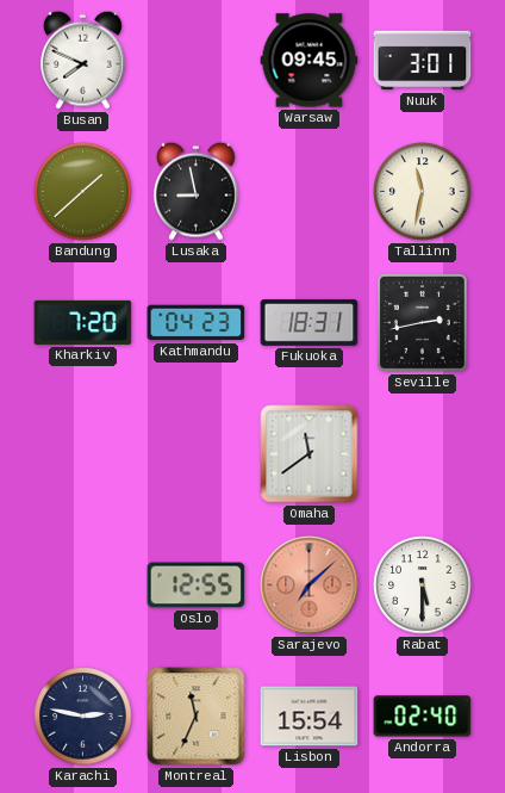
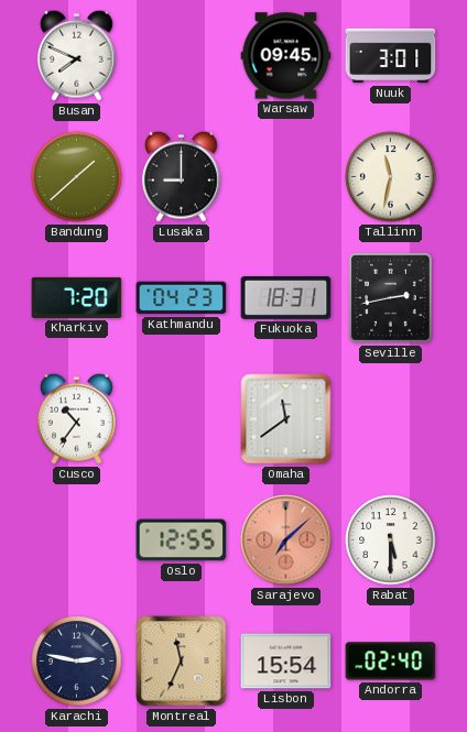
Lusaka: 8:58 -> 9:00 (181, 176)
Cusco: none -> 10:36 (76, 418)
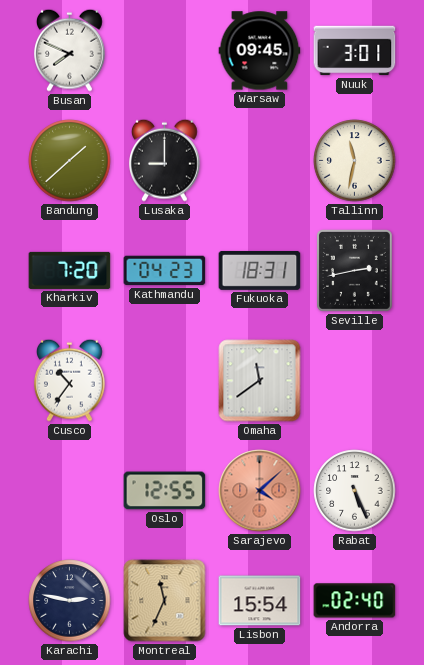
Sarajevo: 7:08 -> 4:08 (260, 491)
Rabat: 5:30 -> 5:26 (355, 491)
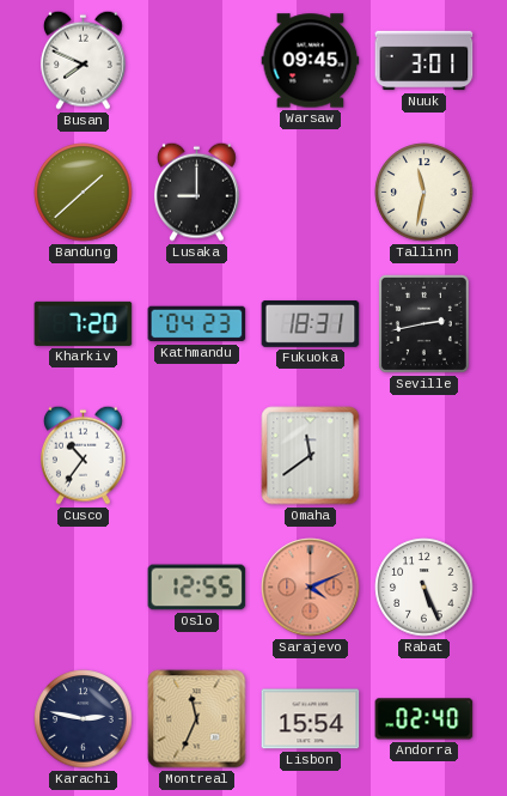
Sarajevo: 4:08 -> 4:11 (311, 588)
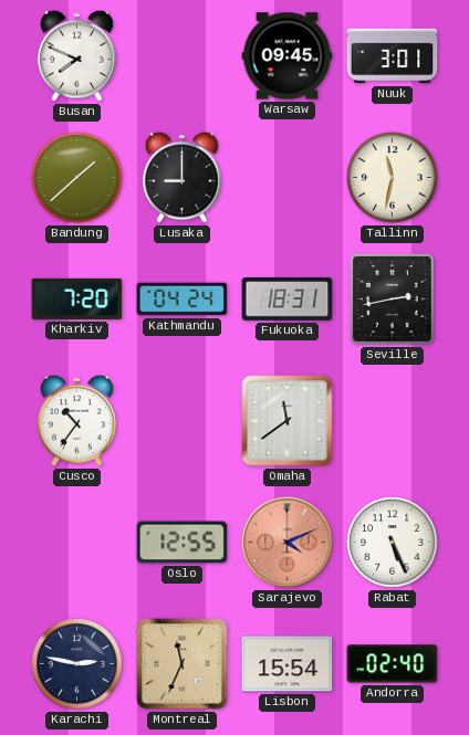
Kathmandu: 04:23 -> 04:24 (183, 300)
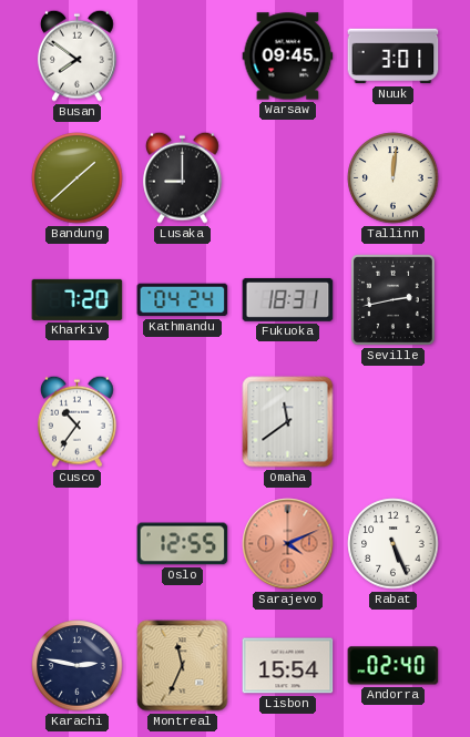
Busan: 7:49 -> 7:51 (76, 55)
Tallinn: 11:32 -> 12:01 (394, 178)
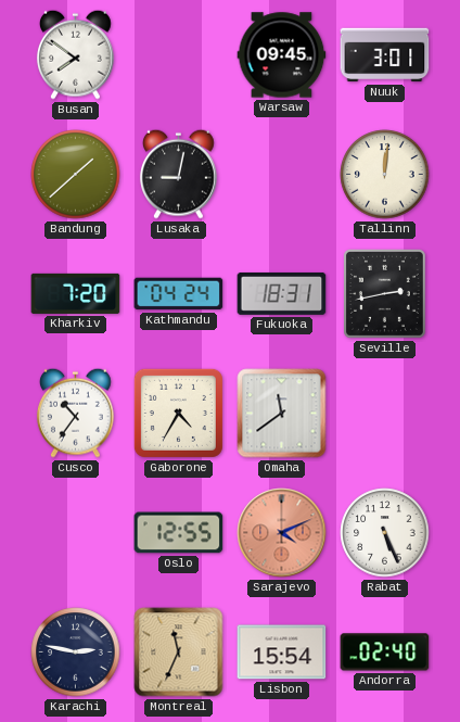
Lusaka: 9:00 -> 9:02 (178, 174)
Gaborone: none -> 4:35 (178, 413)
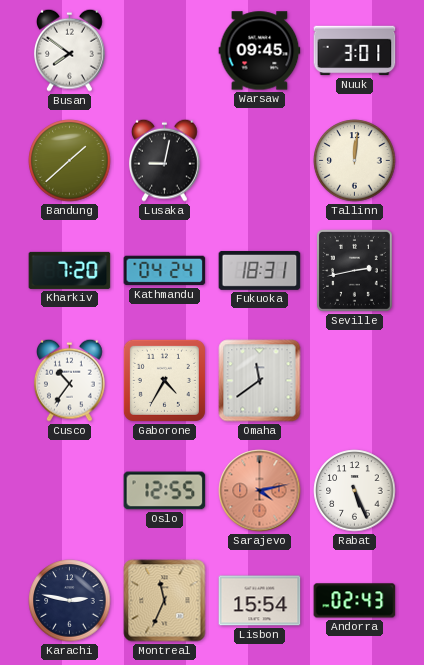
Sarajevo: 4:11 -> 4:13 (260, 491)
Andorra: 02:40 -> 02:43 (355, 601)
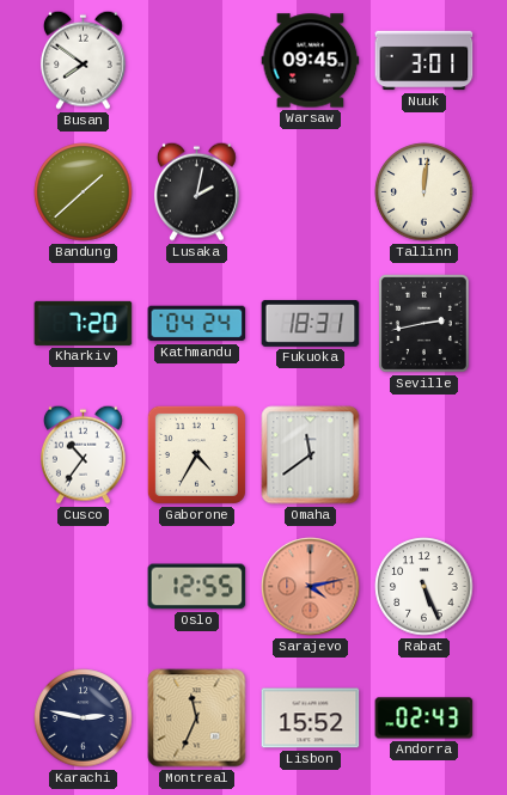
Lusaka: 9:02 -> 2:02 (196, 191)
Lisbon: 15:54 -> 15:52 (311, 718)
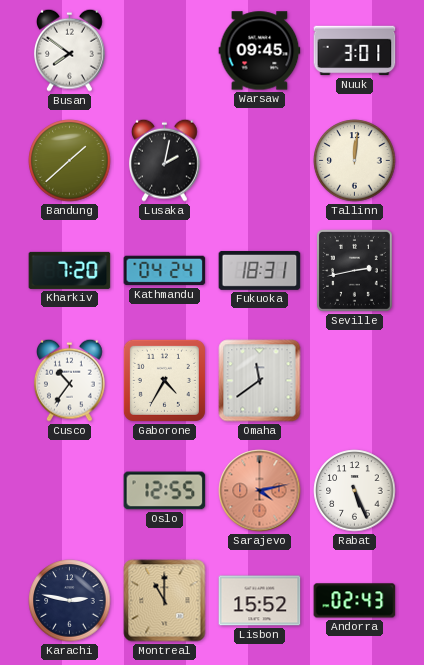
Montreal: 11:34 -> 11:00 (165, 601)
